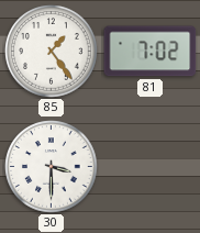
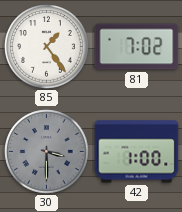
30 dial: white -> grey (47, 152)
42: none -> 1:00 (137, 152)
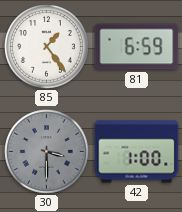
81: 7:02 -> 6:59 (137, 47)
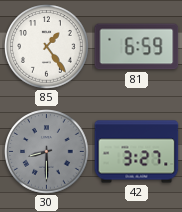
30: 3:30 -> 8:30 (47, 152)
42: 1:00 -> 3:27 (137, 152)
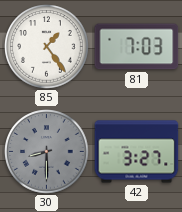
81: 6:59 -> 7:03 (137, 47)
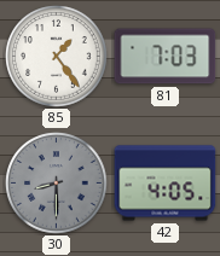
42: 3:27 -> 4:05 (166, 184)
